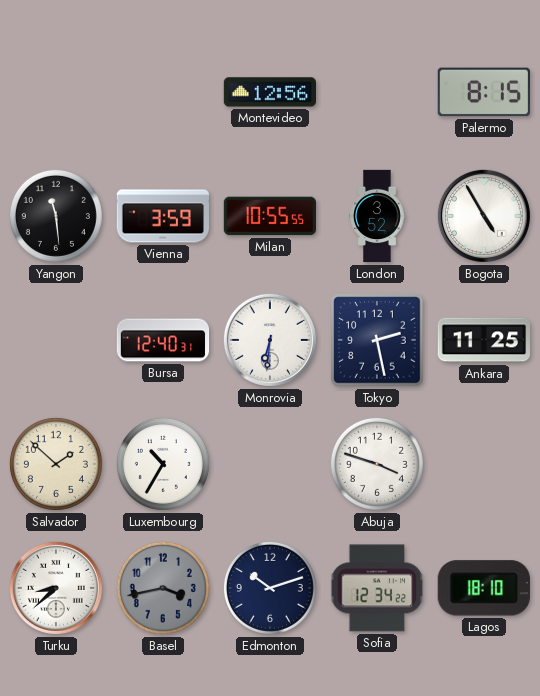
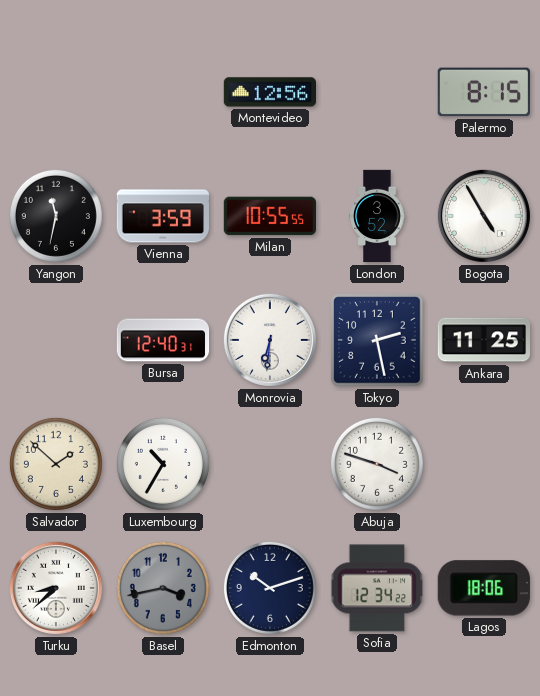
Yangon: 11:29 -> 11:32 (56, 216)
Lagos: 18:10 -> 18:06 (484, 588)
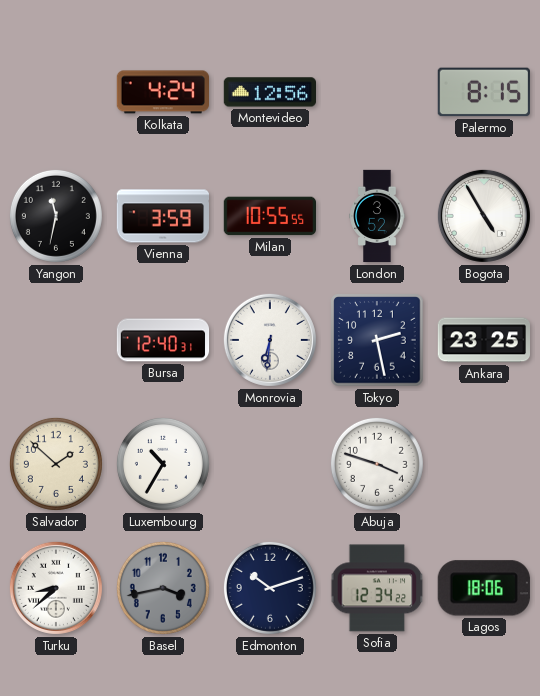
Kolkata: none -> 4:24 (162, 92)
Ankara: 11:25 -> 23:25 (483, 340)
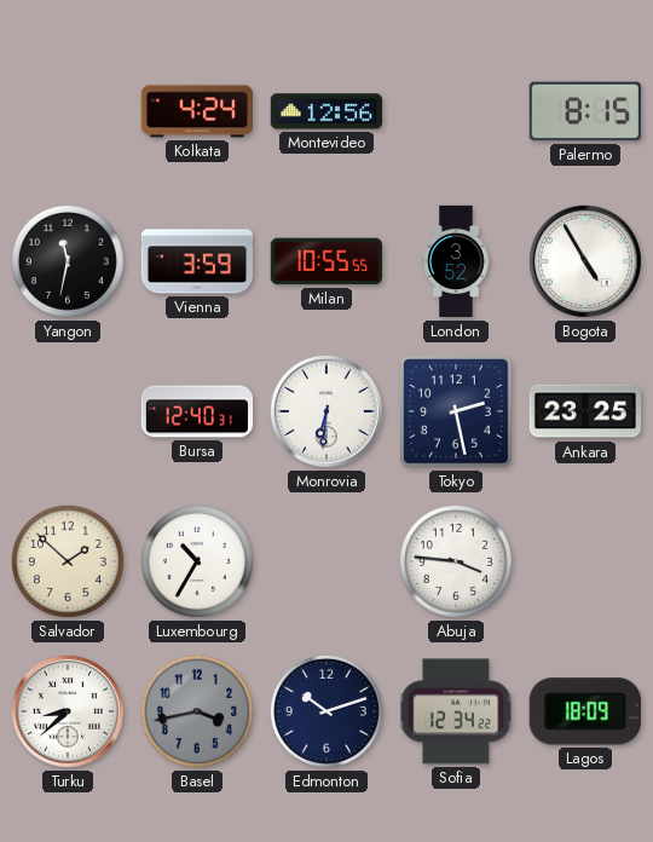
Abuja: 3:48 -> 3:46 (456, 561)
Lagos: 18:06 -> 18:09 (585, 711)
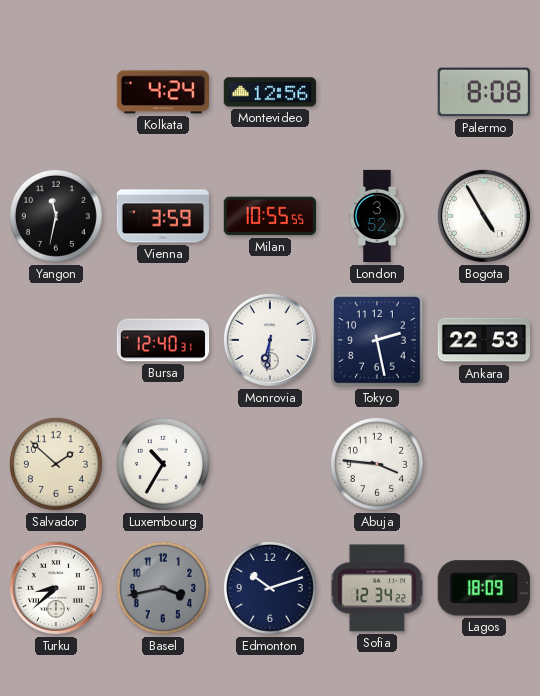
Palermo: 8:15 -> 8:08 (484, 92)
Ankara: 23:25 -> 22:53 (483, 340)
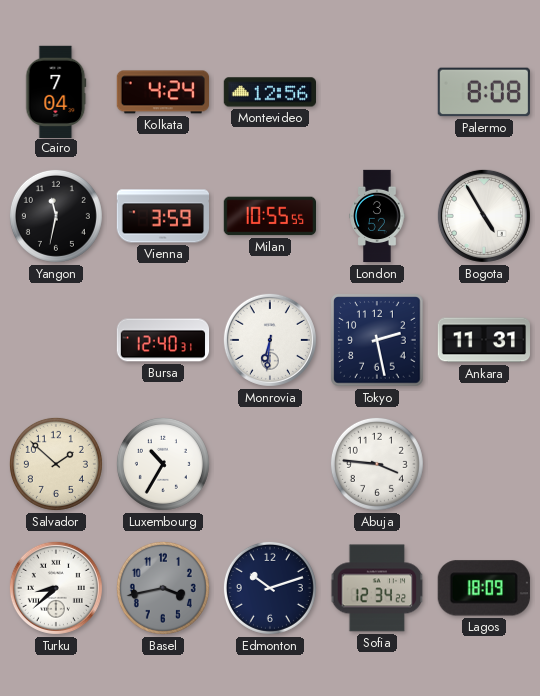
Cairo: none -> 7:04 (56, 91)
Ankara: 22:53 -> 11:31 (483, 340)
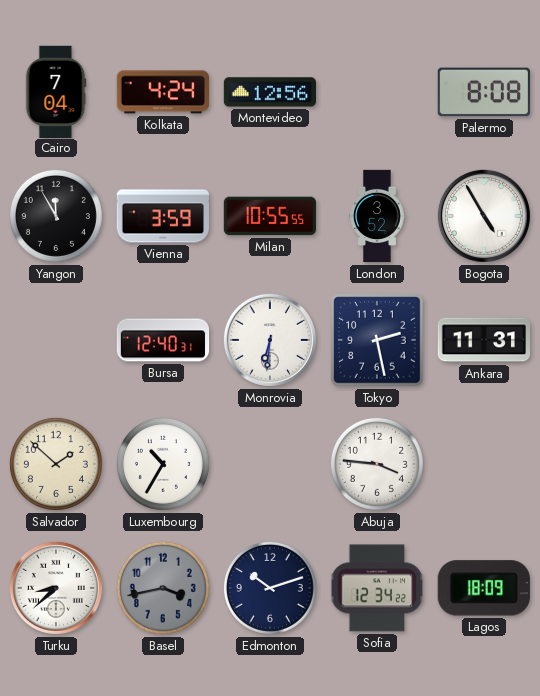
Yangon: 11:32 -> 11:55 (56, 216)
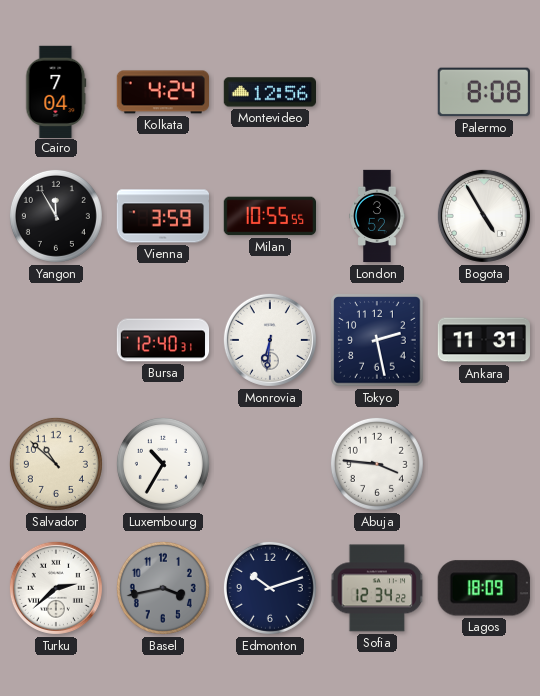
Salvador: 1:52 -> 10:52 (56, 464)
Turku: 8:38 -> 2:38 (56, 588)
